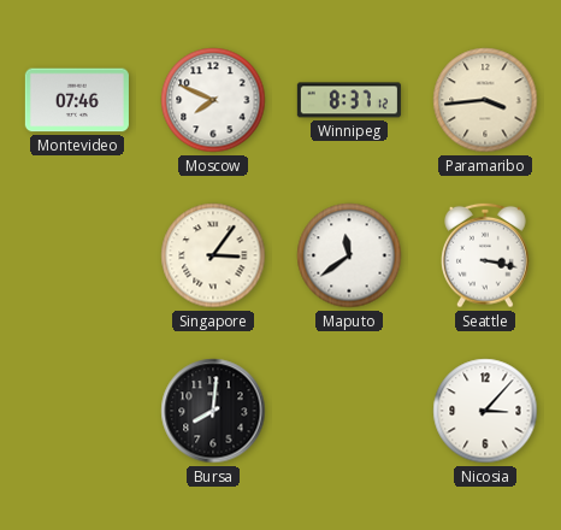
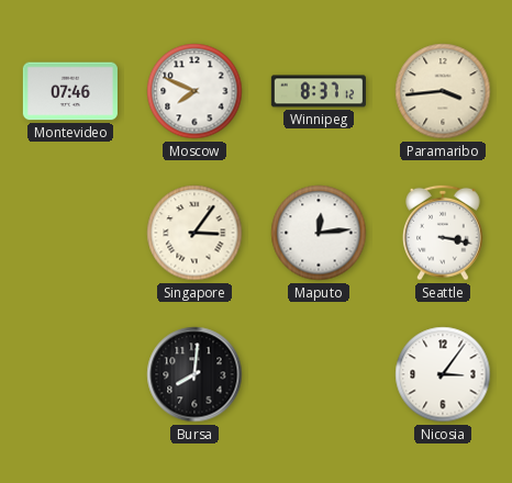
Maputo: 11:39 -> 12:14 (319, 233)
Nicosia: 3:07 -> 3:06 (443, 374)
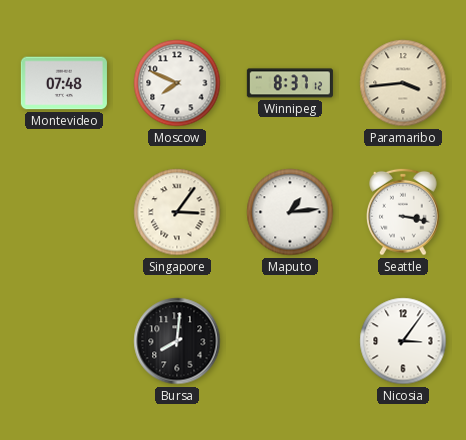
Montevideo: 07:46 -> 07:48 (64, 83)
Maputo: 12:14 -> 1:14 (290, 212)
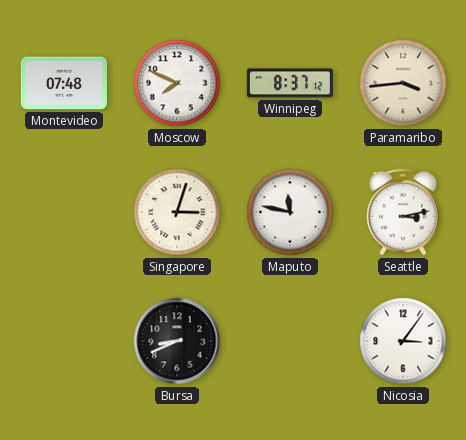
Singapore: 3:06 -> 3:03 (177, 212)
Maputo: 1:14 -> 11:47 (290, 212)
Seattle: 3:17 -> 3:13 (404, 212)
Bursa: 8:01 -> 8:41 (177, 341)
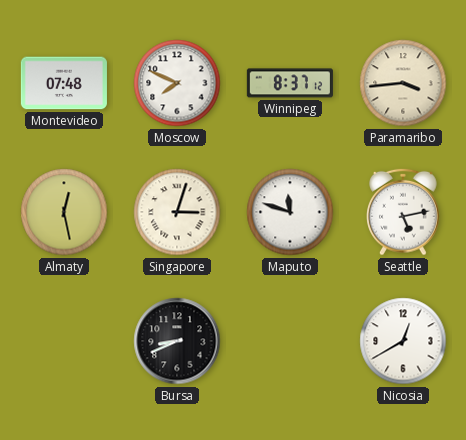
Almaty: none -> 12:28 (64, 212)
Maputo: 11:47 -> 11:48 (290, 212)
Seattle: 3:13 -> 5:13 (404, 212)
Nicosia: 3:06 -> 12:40 (403, 341)
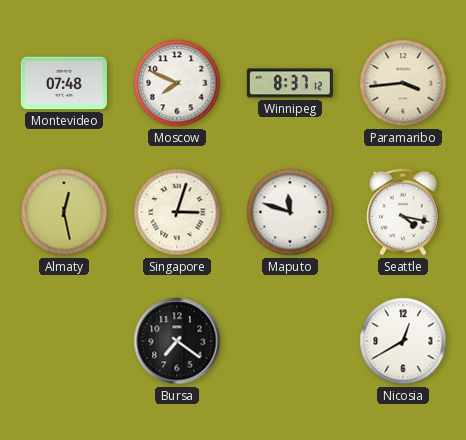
Seattle: 5:13 -> 4:17 (404, 212)
Bursa: 8:41 -> 7:21 (177, 341)
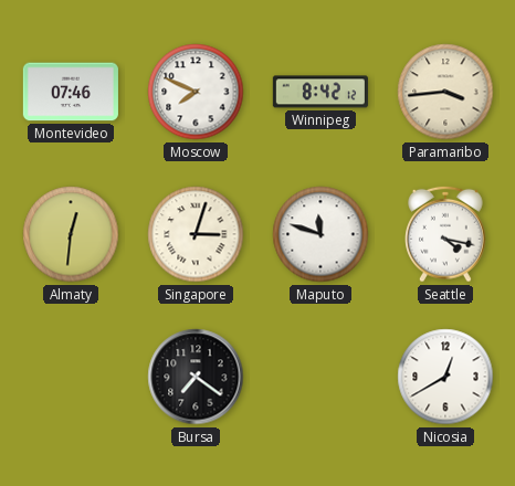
Montevideo: 07:48 -> 07:46 (71, 92)
Winnipeg: 8:37 -> 8:42 (320, 92)
Almaty: 12:28 -> 12:31 (71, 234)
